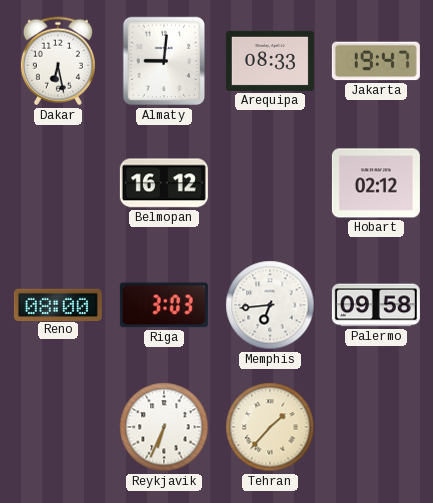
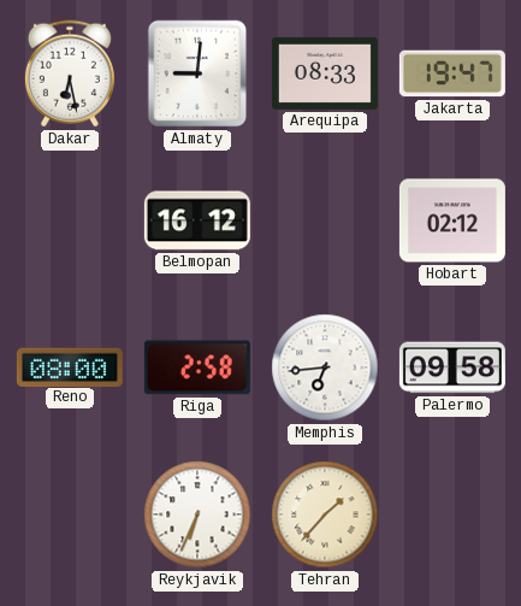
Riga: 3:03 -> 2:58 (197, 367)
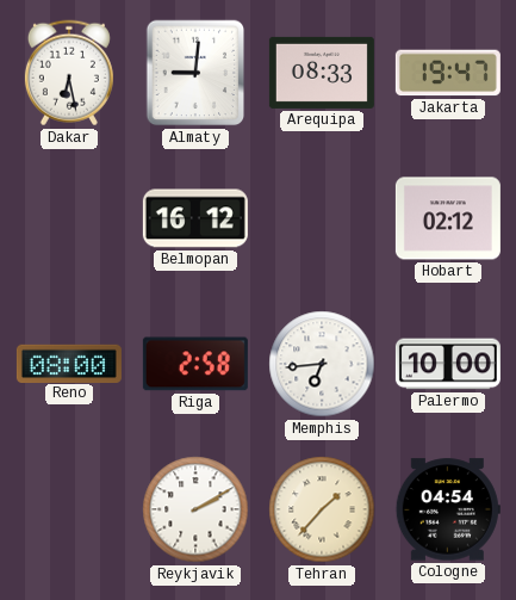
Palermo: 09:58 -> 10:00 (448, 364)
Reykjavik: 6:34 -> 2:10 (195, 509)
Cologne: none -> 04:54 (448, 509)
